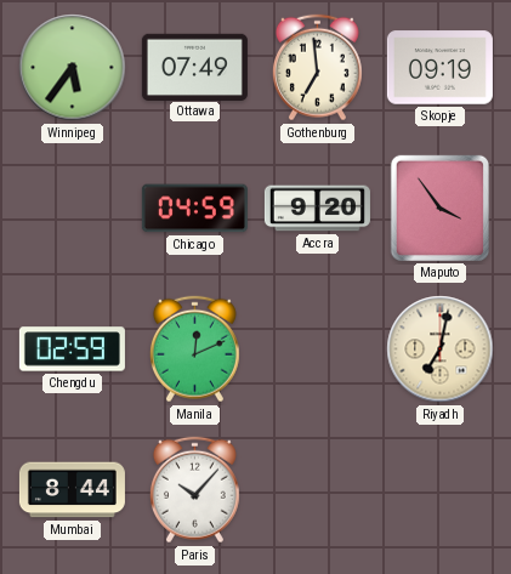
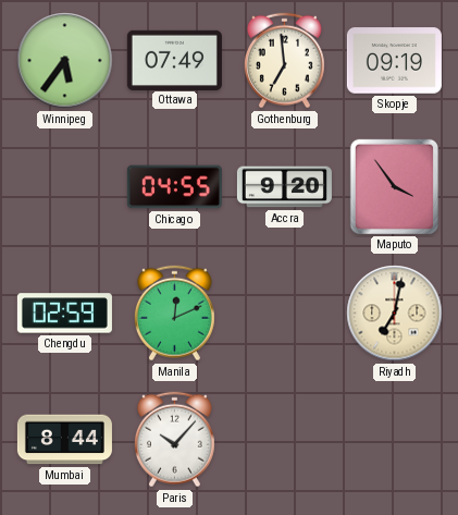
Chicago: 04:59 -> 04:55 (174, 187)
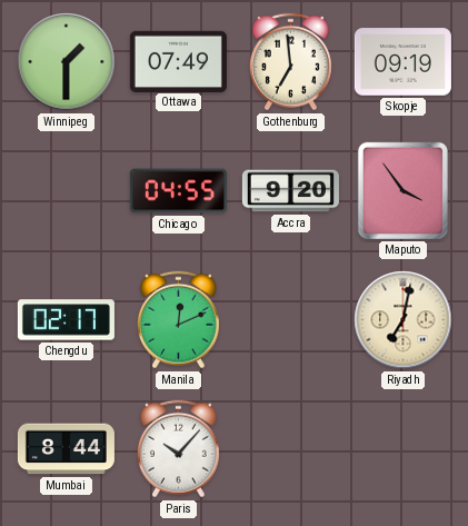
Winnipeg: 5:36 -> 1:30 (67, 62)
Chengdu: 02:59 -> 02:17 (66, 320)
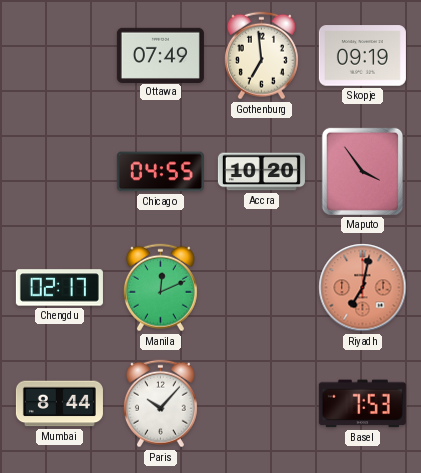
Winnipeg: 1:30 -> none (67, 62)
Accra: 9:20 -> 10:20 (261, 172)
Riyadh dial: cream -> salmon (363, 288)
Basel: none -> 7:53 (362, 404)
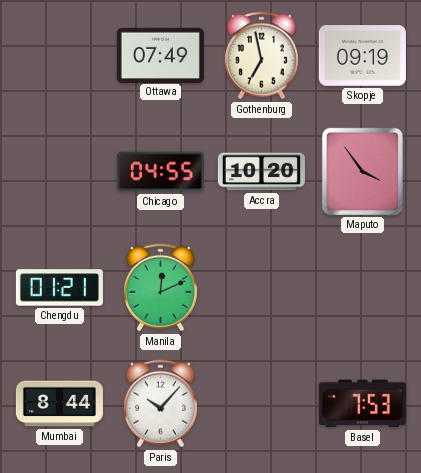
Gothenburg: 6:59 -> 6:58 (261, 56)
Chengdu: 02:17 -> 01:21 (59, 288)
Riyadh: 7:02 -> none (363, 288)
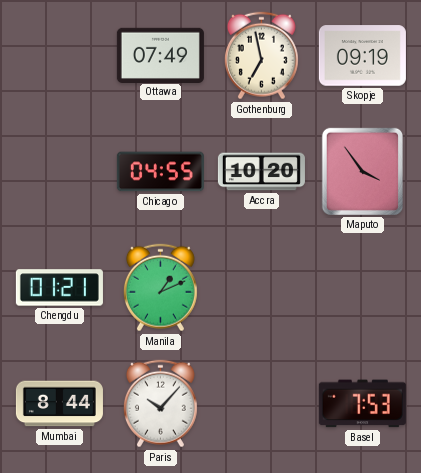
Manila: 12:11 -> 1:11 (160, 288)
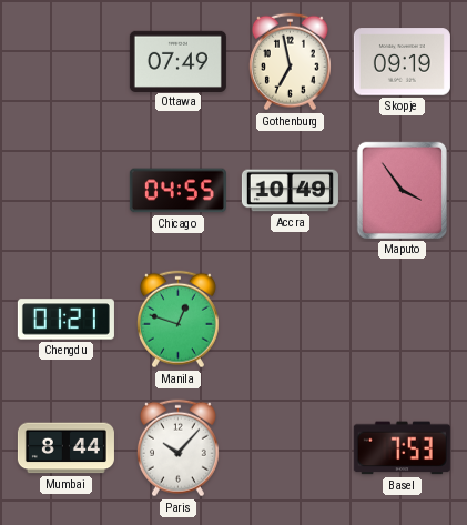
Accra: 10:20 -> 10:49 (290, 191)
Manila: 1:11 -> 12:48 (177, 320)
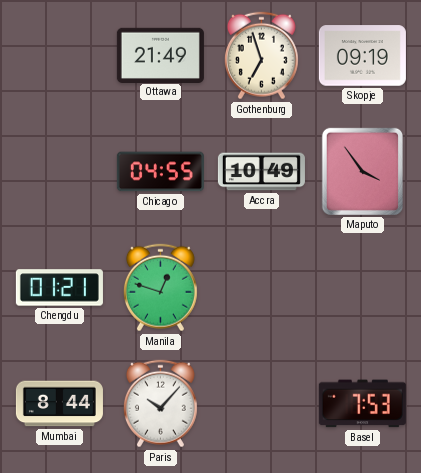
Ottawa: 07:49 -> 21:49 (160, 55)
Gothenburg: 6:58 -> 6:57 (261, 56)
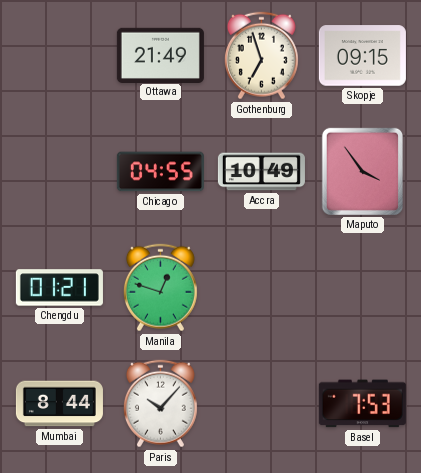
Skopje: 09:19 -> 09:15 (362, 56)
